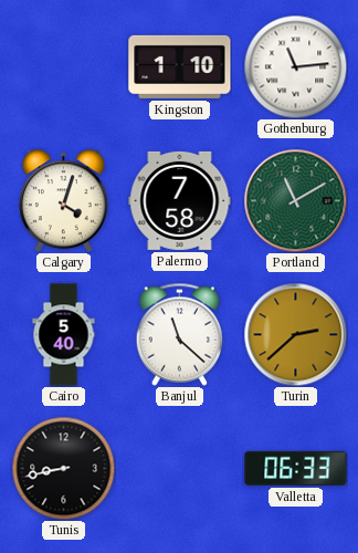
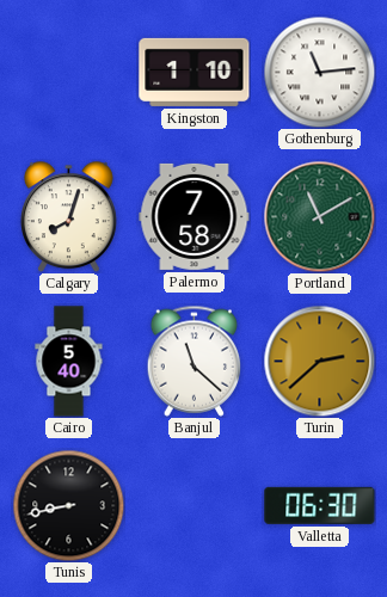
Calgary: 4:03 -> 8:03 (68, 216)
Valletta: 06:33 -> 06:30 (320, 505)
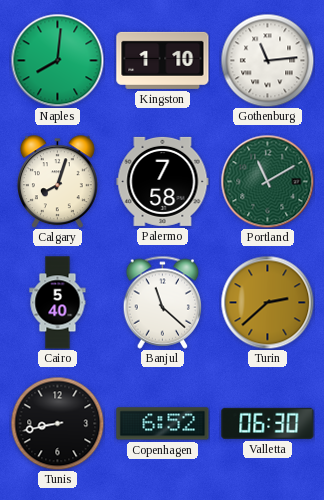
Naples: none -> 8:01 (57, 60)
Copenhagen: none -> 6:52 (163, 424)
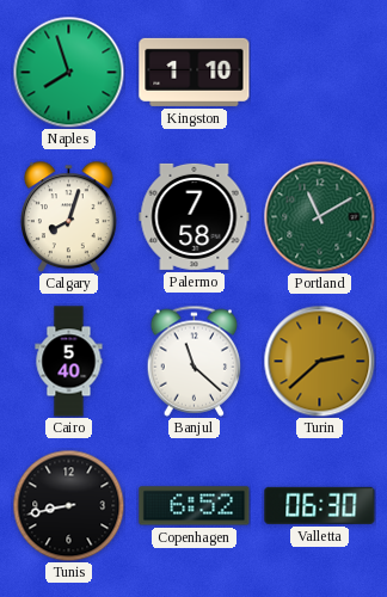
Naples: 8:01 -> 7:57 (68, 72)
Gothenburg: 11:14 -> none (267, 60)
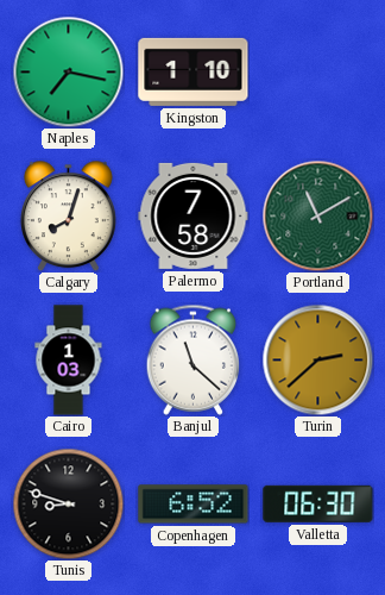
Naples: 7:57 -> 7:17 (68, 71)
Cairo: 5:40 -> 1:03 (69, 361)
Tunis: 8:43 -> 8:48 (68, 503)
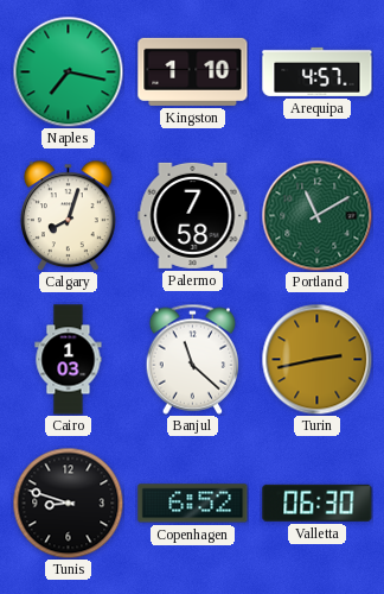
Arequipa: none -> 4:57 (318, 71)
Turin: 2:38 -> 2:43 (316, 359)
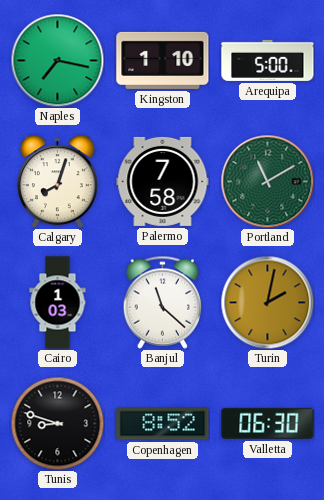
Arequipa: 4:57 -> 5:00 (268, 60)
Turin: 2:43 -> 2:02 (267, 302)
Copenhagen: 6:52 -> 8:52 (163, 424)
